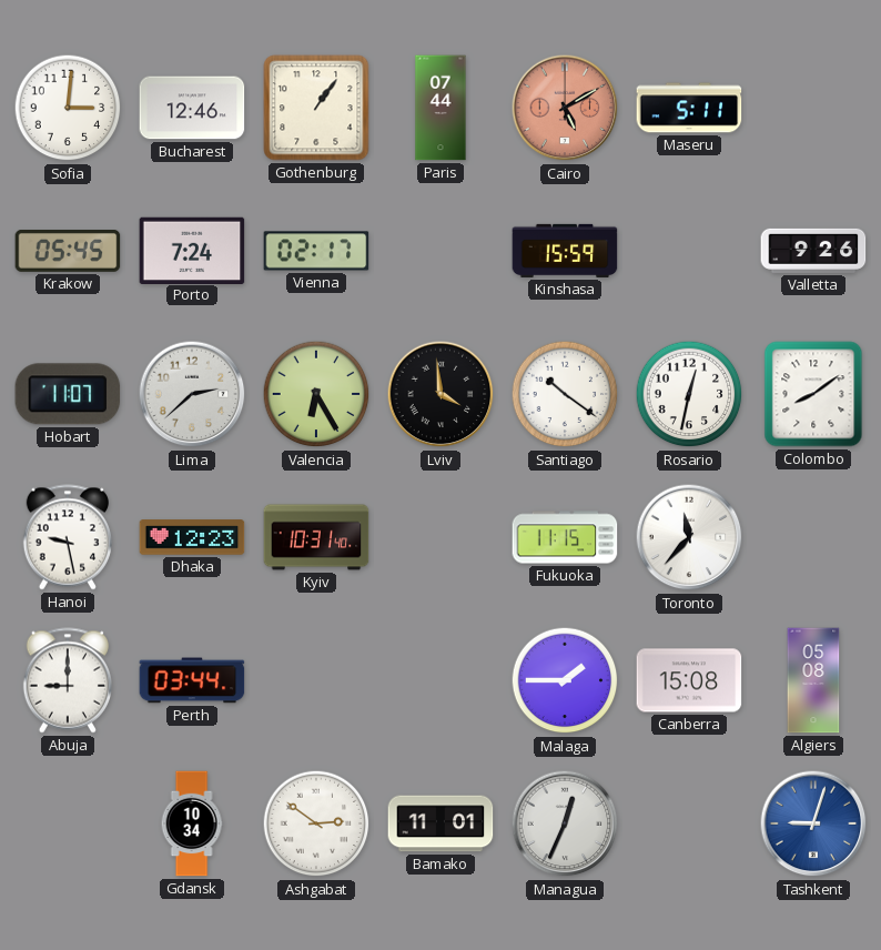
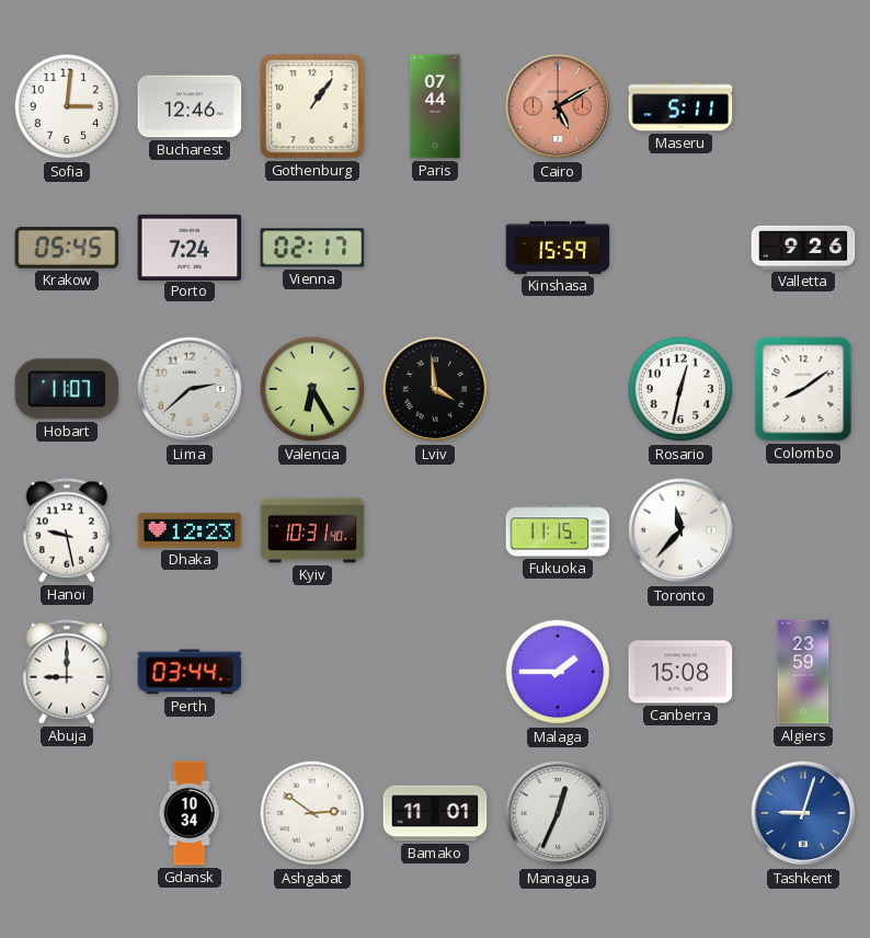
Santiago: 10:21 -> none (565, 394)
Algiers: 05:08 -> 23:59 (803, 672)
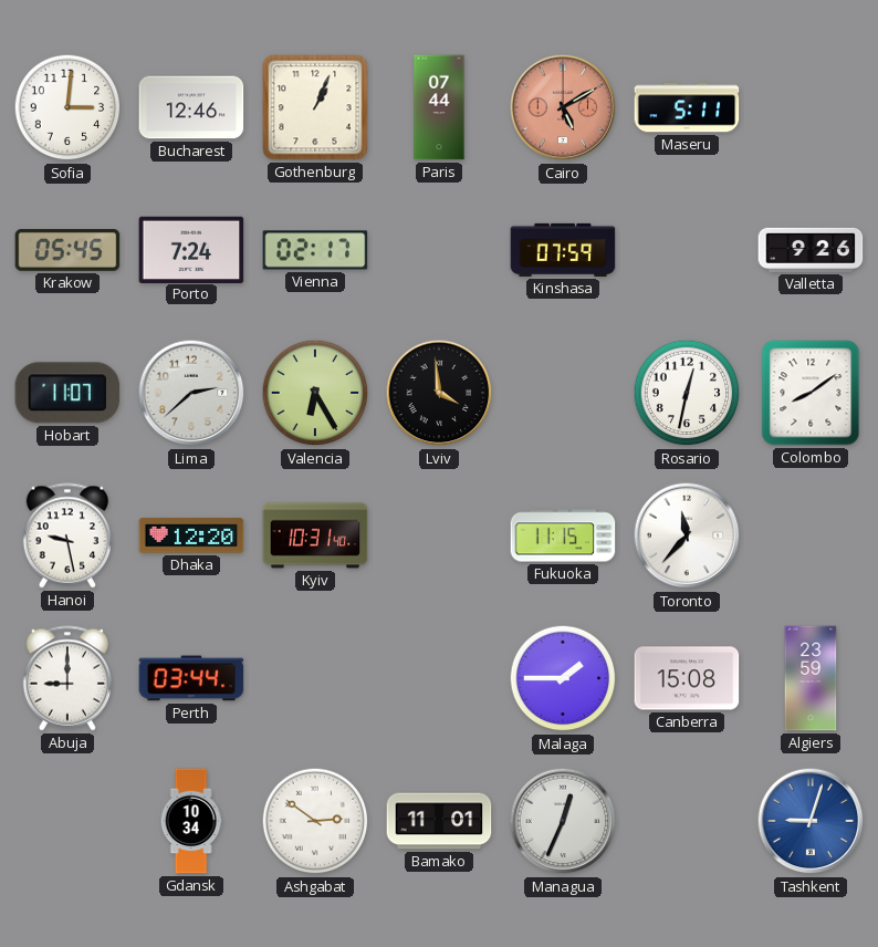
Gothenburg: 1:06 -> 1:04 (315, 107)
Kinshasa: 15:59 -> 07:59 (563, 250)
Dhaka: 12:23 -> 12:20 (191, 535)
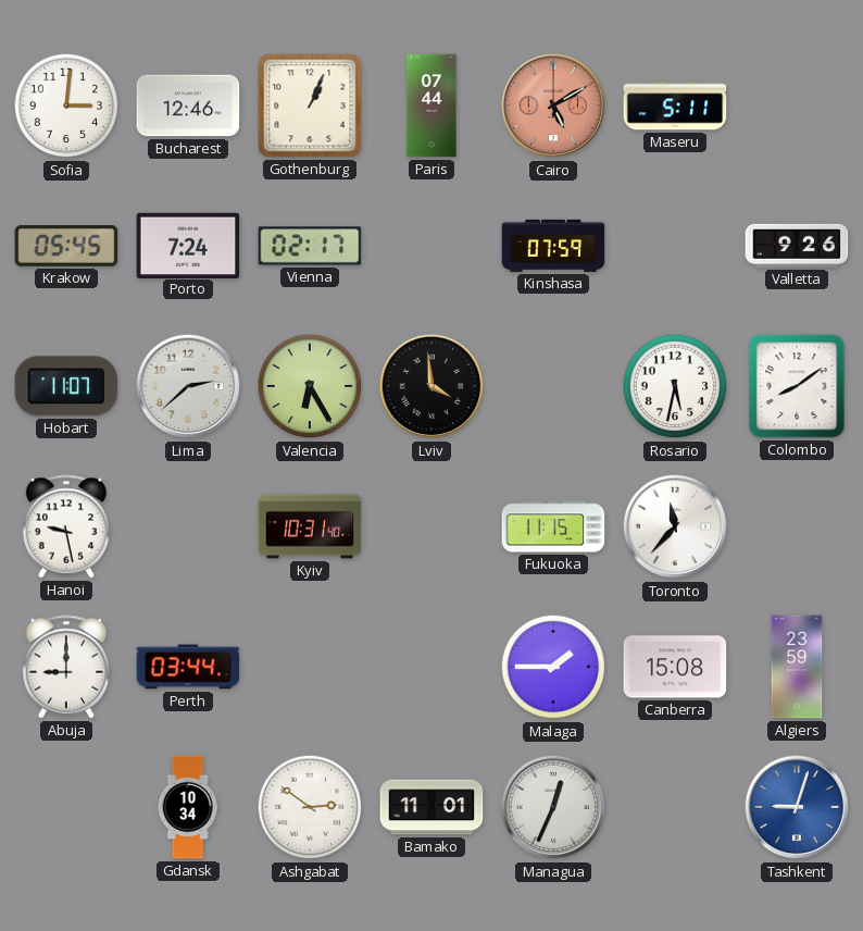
Rosario: 12:32 -> 5:32 (675, 386)
Dhaka: 12:20 -> none (191, 535)
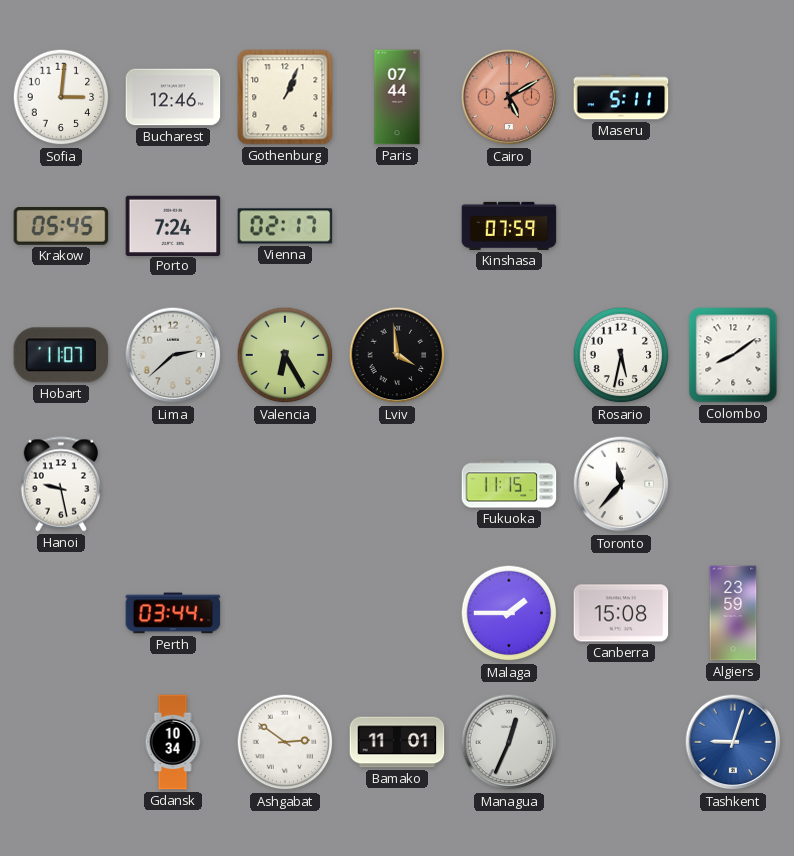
Valletta: 9:26 -> none (797, 246)
Kyiv: 10:31 -> none (310, 526)
Abuja: 9:00 -> none (65, 667)
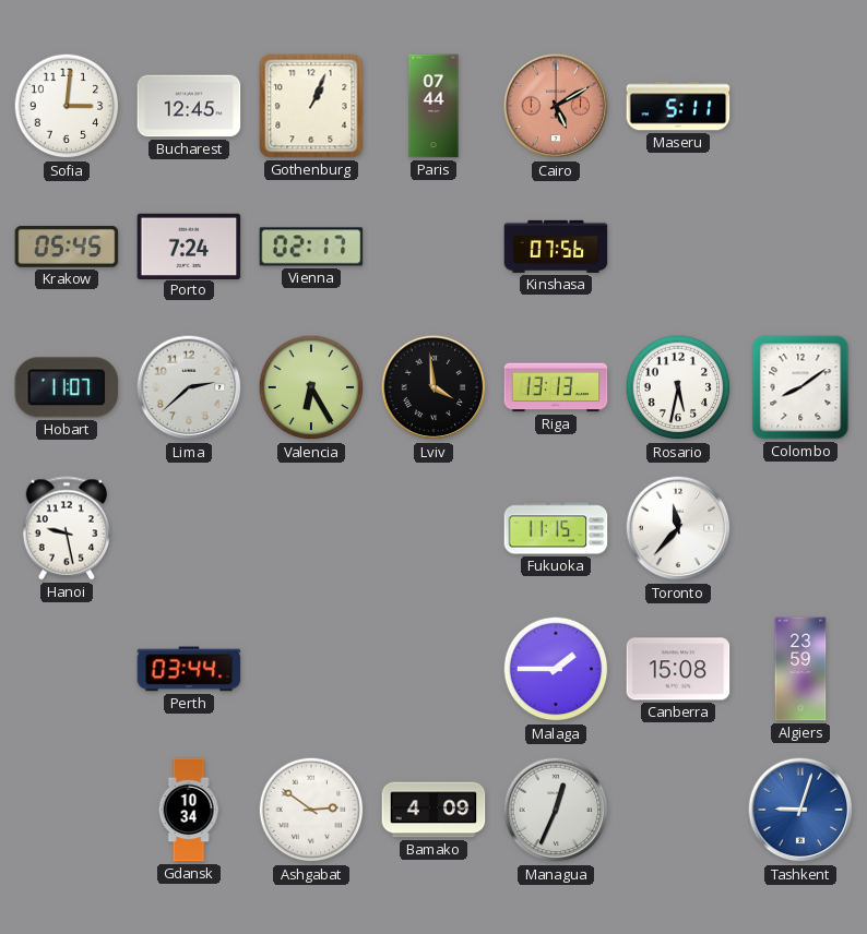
Bucharest: 12:46 -> 12:45 (189, 106)
Kinshasa: 07:59 -> 07:56 (556, 247)
Riga: none -> 13:13 (556, 387)
Bamako: 11:01 -> 4:09 (434, 810)
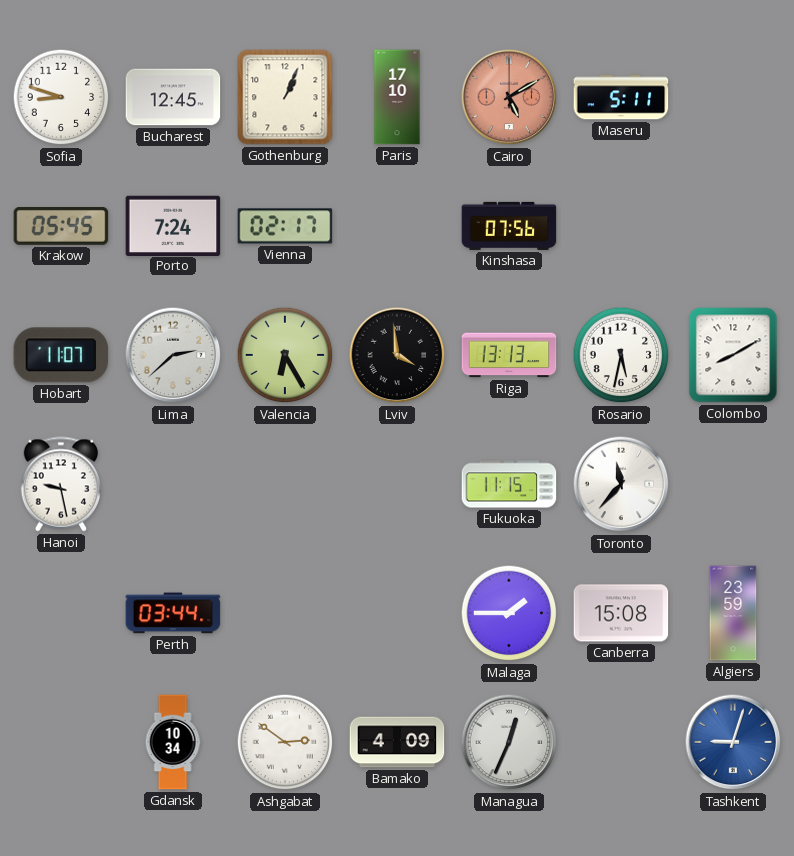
Sofia: 3:01 -> 8:48 (61, 97)
Paris: 07:44 -> 17:10 (397, 97)
Colombo: 8:09 -> 8:10 (733, 355)
